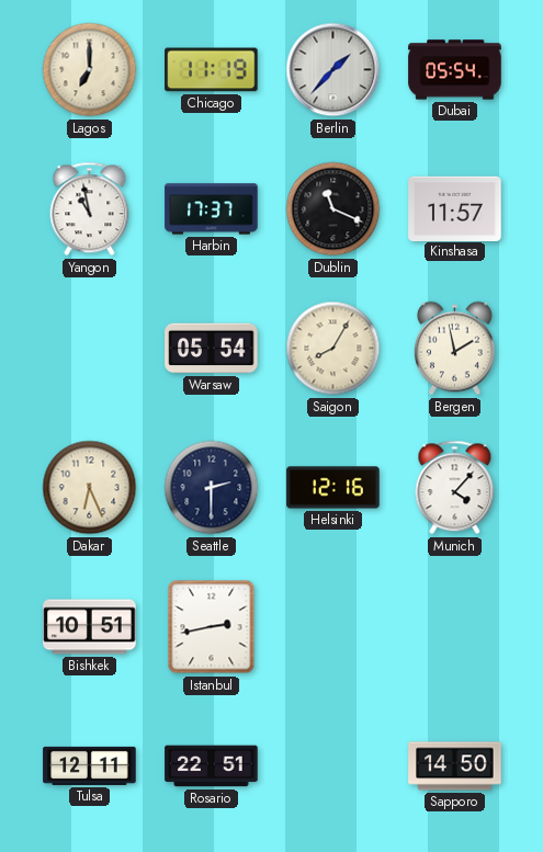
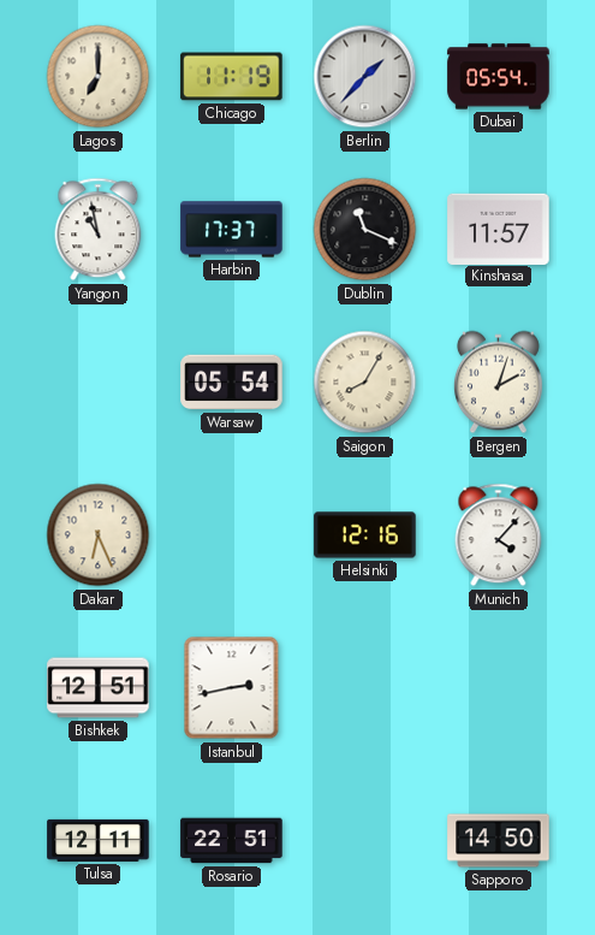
Bergen: 1:58 -> 2:03 (498, 383)
Seattle: 2:30 -> none (212, 488)
Bishkek: 10:51 -> 12:51 (99, 688)
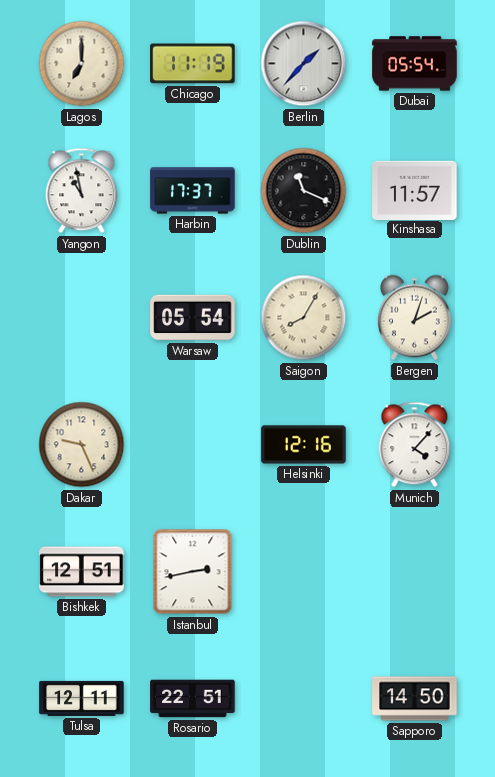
Dakar: 6:26 -> 9:26 (82, 445)
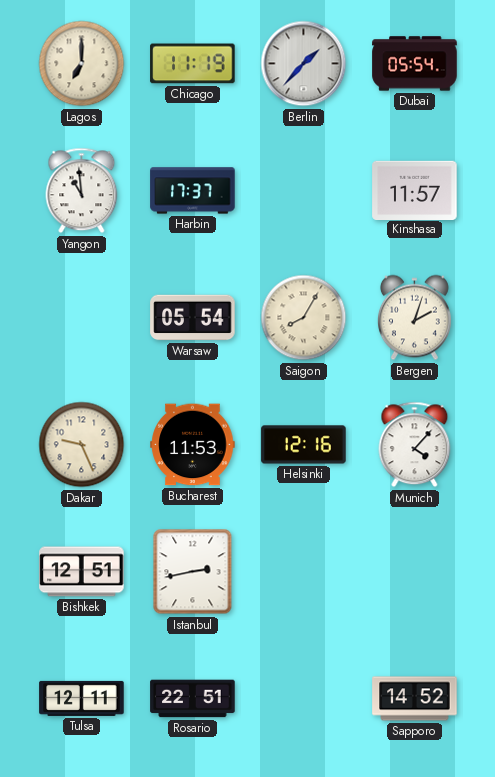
Yangon: 10:58 -> 10:59 (82, 191)
Dublin: 11:19 -> none (304, 191)
Bucharest: none -> 11:53 (193, 445)
Sapporo: 14:50 -> 14:52 (415, 699)
